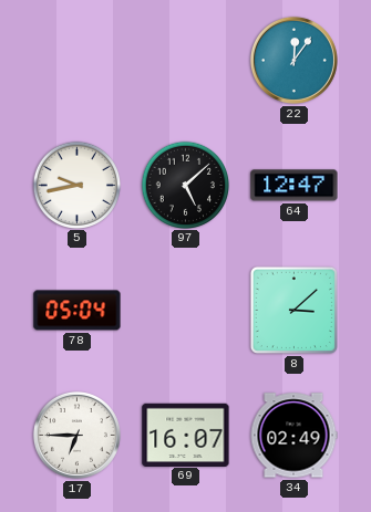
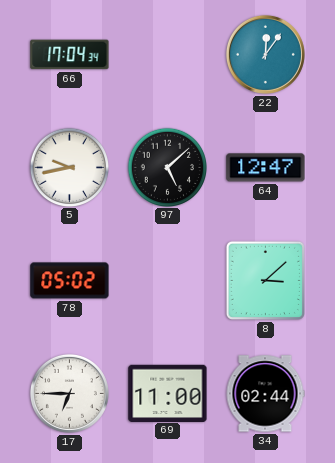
66: none -> 17:04 (70, 55)
78: 05:04 -> 05:02 (70, 281)
69: 16:07 -> 11:00 (168, 393)
34: 02:49 -> 02:44 (265, 394)
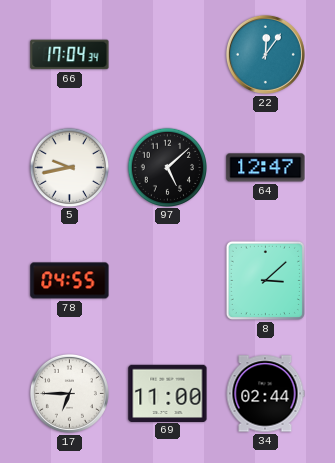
78: 05:02 -> 04:55 (70, 281)
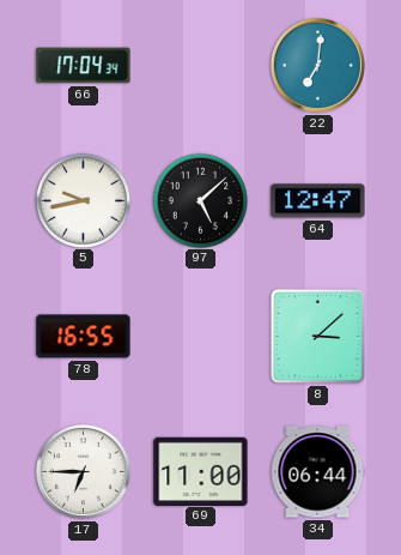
22: 12:06 -> 7:01 (317, 65)
78: 04:55 -> 16:55 (84, 337)
34: 02:44 -> 06:44 (317, 472)
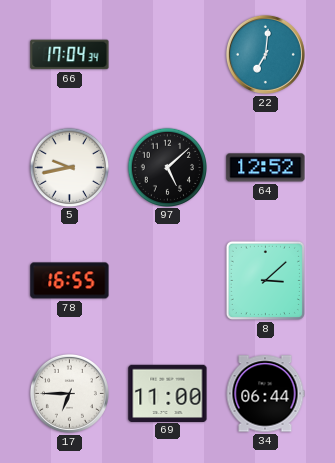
64: 12:47 -> 12:52 (266, 168)
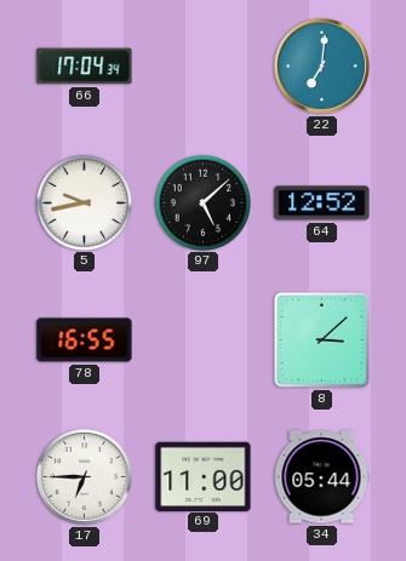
34: 06:44 -> 05:44 (321, 477)
